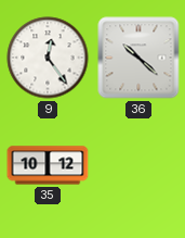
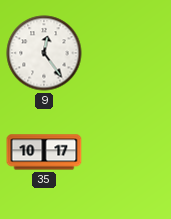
36: 10:22 -> none (138, 58)
35: 10:12 -> 10:17 (44, 152)
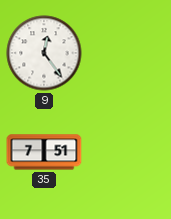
35: 10:17 -> 7:51 (44, 152)
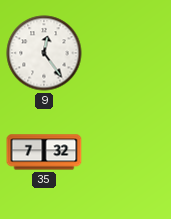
35: 7:51 -> 7:32 (44, 152)
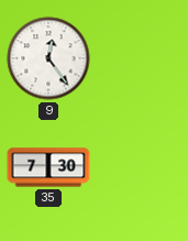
35: 7:32 -> 7:30 (48, 167)
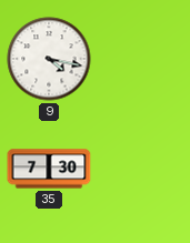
9: 12:24 -> 4:17 (49, 59)
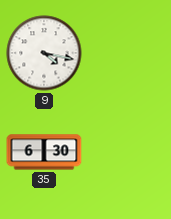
35: 7:30 -> 6:30 (44, 152)
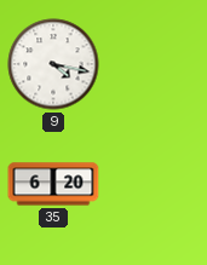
35: 6:30 -> 6:20 (53, 184)
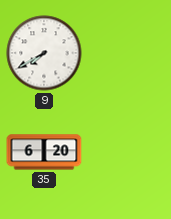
9: 4:17 -> 7:40 (44, 53)
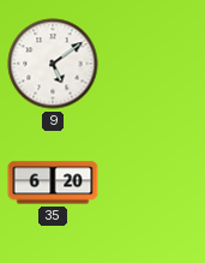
9: 7:40 -> 5:09 (53, 64)
